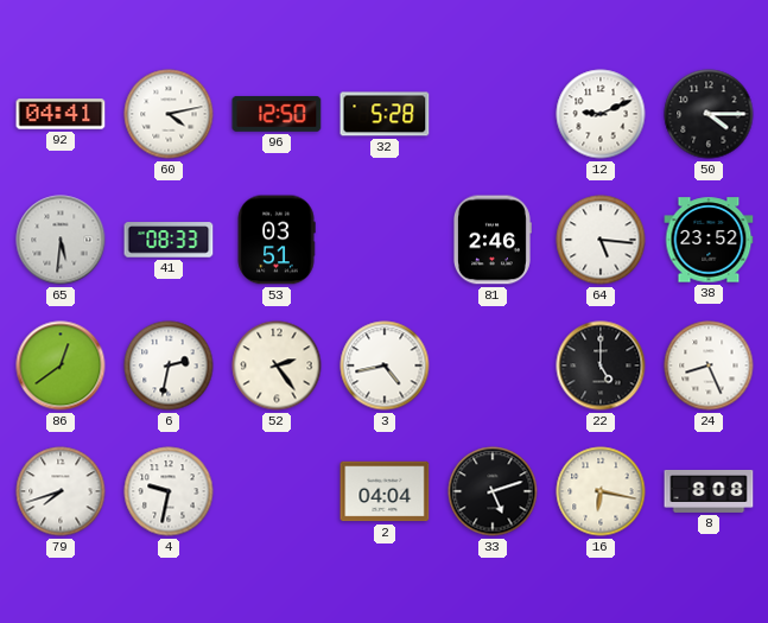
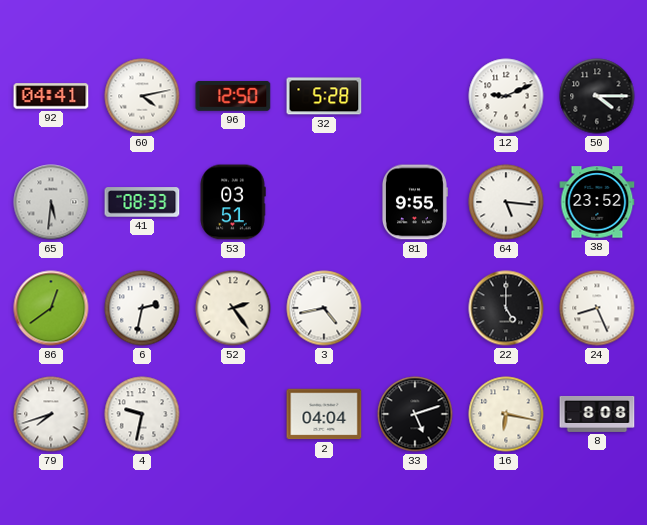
81: 2:46 -> 9:55 (415, 202)
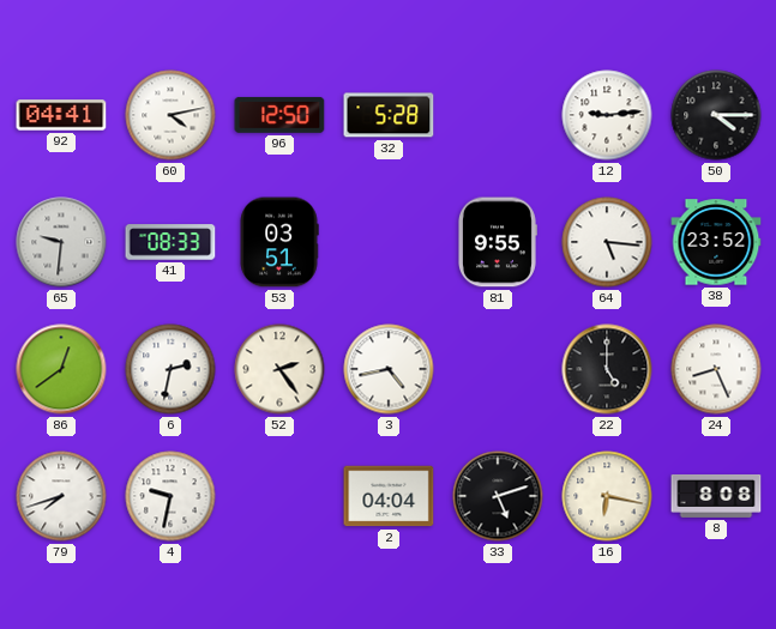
12: 9:11 -> 9:14 (607, 115)
65: 5:31 -> 9:31 (61, 242)
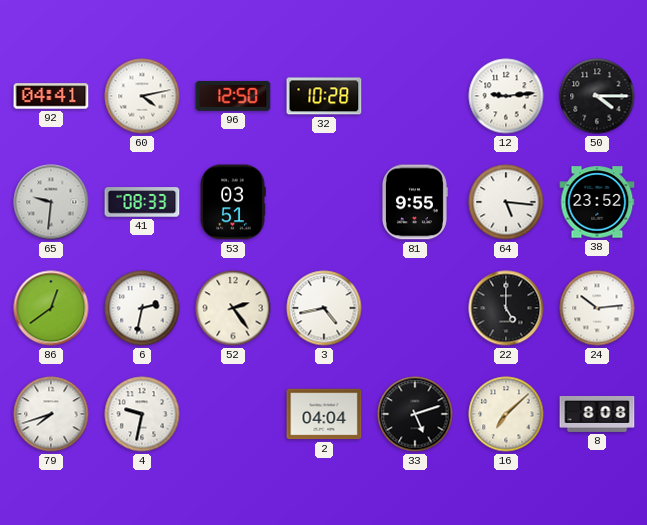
32: 5:28 -> 10:28 (324, 96)
24: 8:26 -> 10:14 (597, 308)
16: 6:17 -> 7:08 (506, 414)
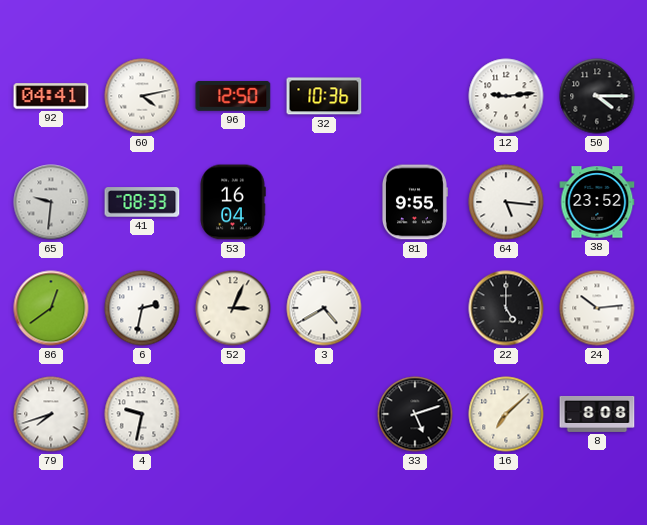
32: 10:28 -> 10:36 (324, 96)
53: 03:51 -> 16:04 (233, 202)
52: 2:24 -> 3:04 (233, 308)
3: 4:43 -> 4:40 (324, 308)
2: 04:04 -> none (324, 414)
